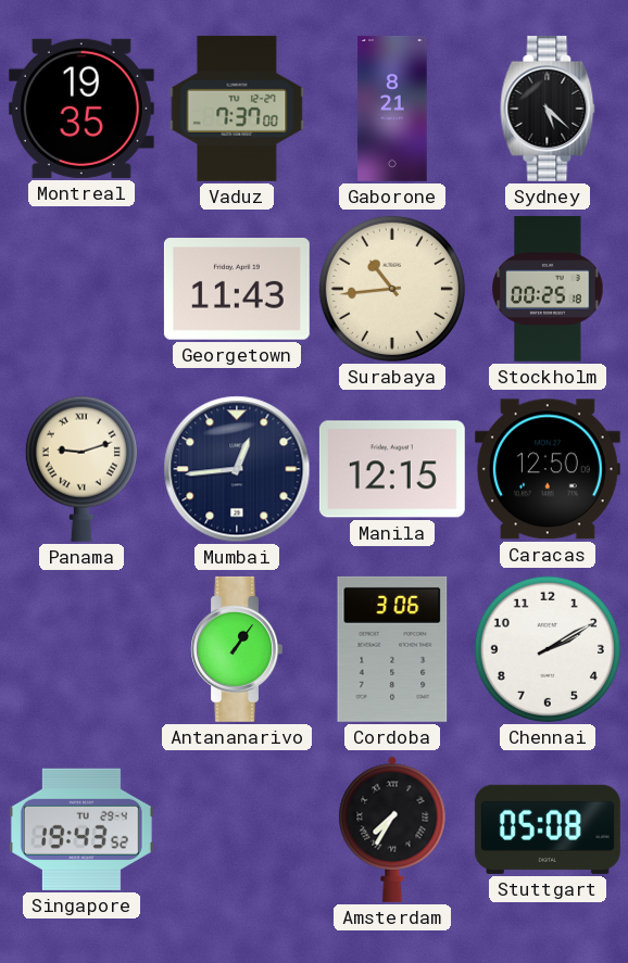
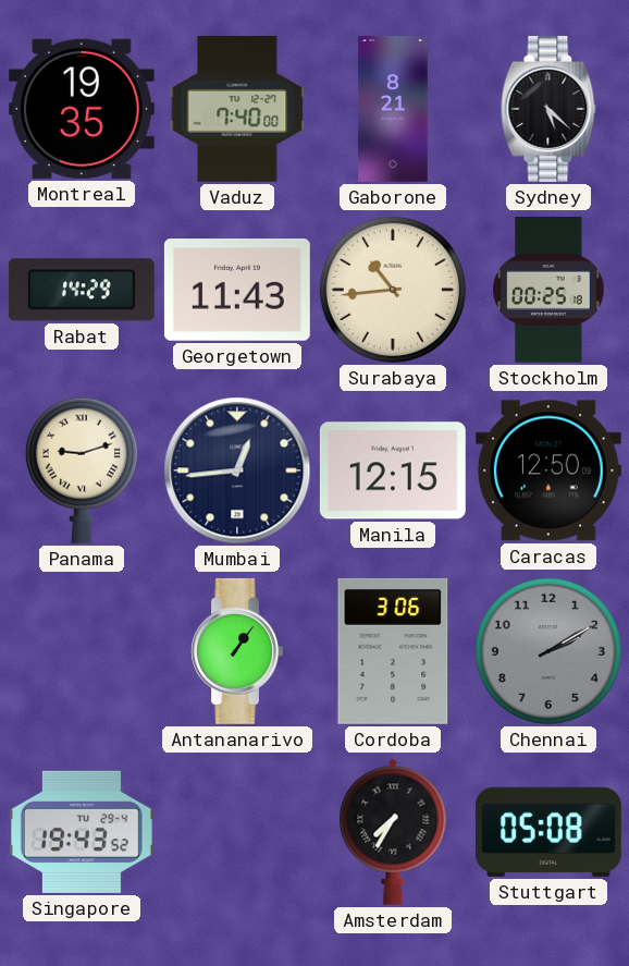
Vaduz: 7:37 -> 7:40 (237, 109)
Rabat: none -> 14:29 (82, 290)
Chennai dial: white -> grey (548, 651)
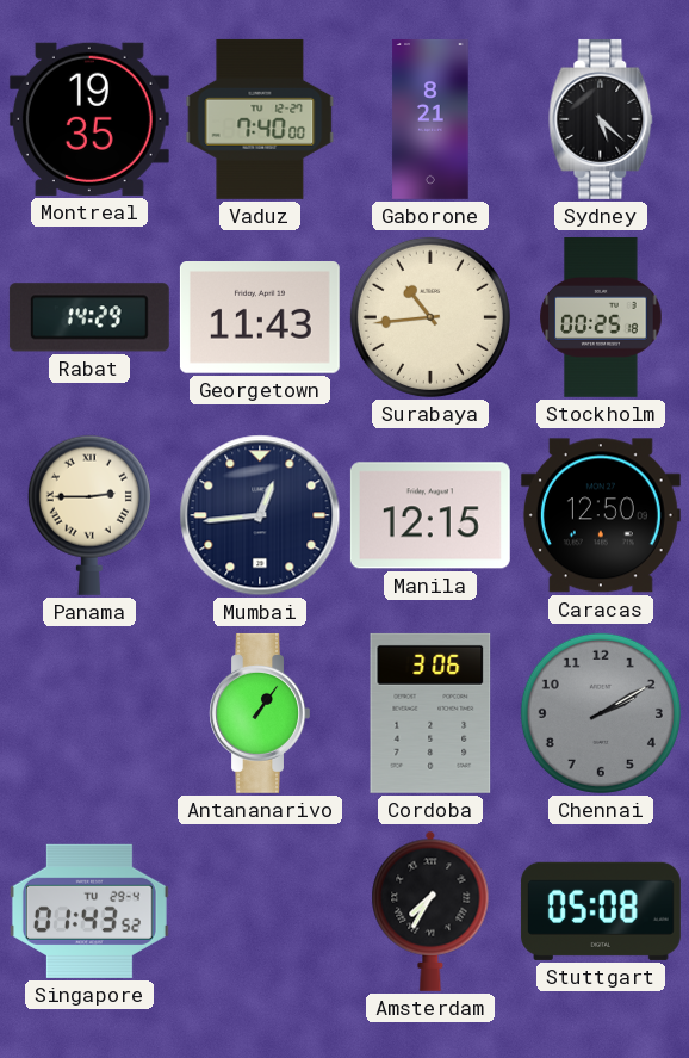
Panama: 9:12 -> 2:45 (89, 515)
Singapore: 19:43 -> 01:43 (89, 911)
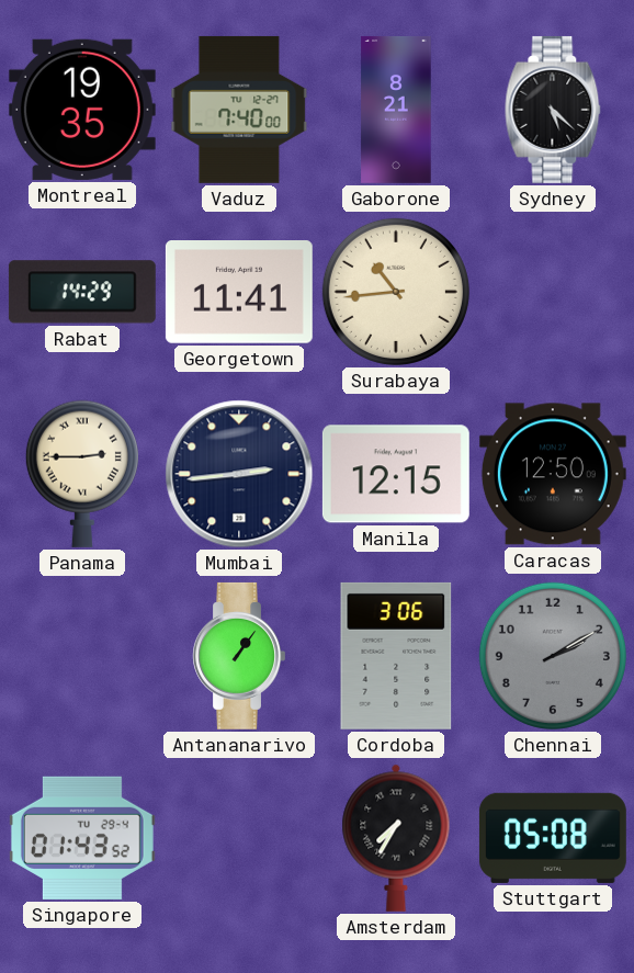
Georgetown: 11:43 -> 11:41 (239, 293)
Stockholm: 00:25 -> none (601, 317)
Mumbai: 12:44 -> 2:44 (239, 474)
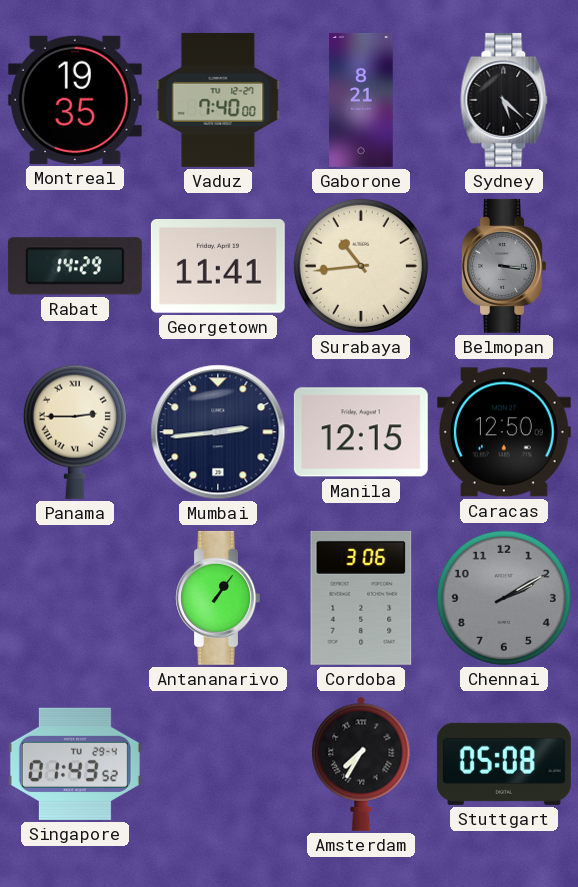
Belmopan: none -> 3:16 (504, 266)
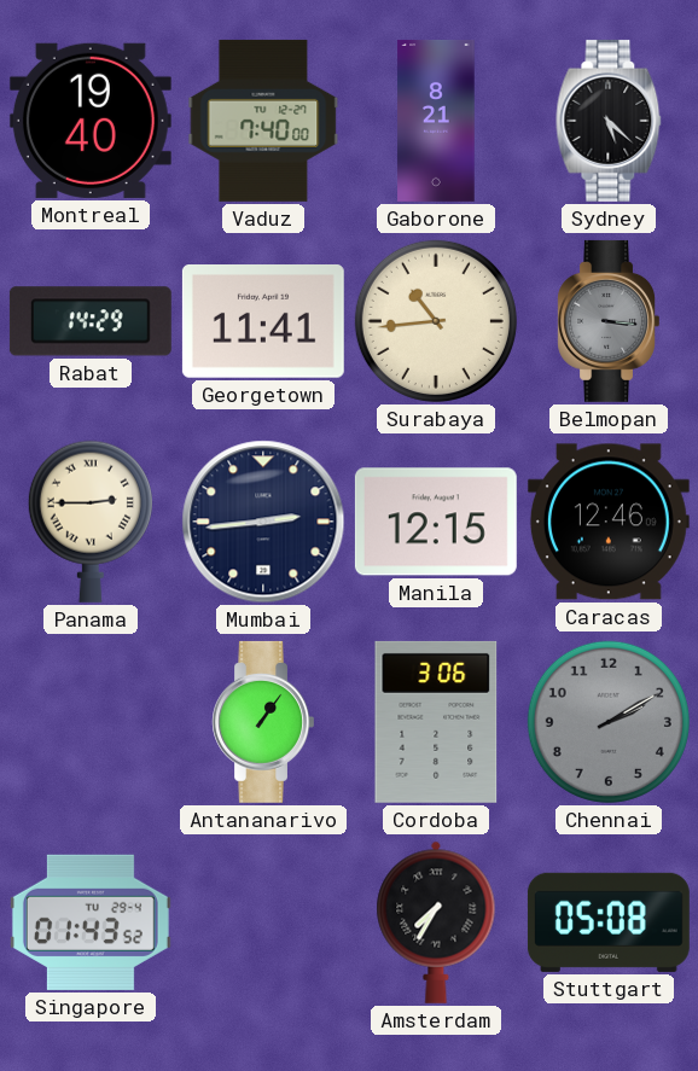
Montreal: 19:35 -> 19:40 (91, 121)
Caracas: 12:50 -> 12:46 (609, 522)
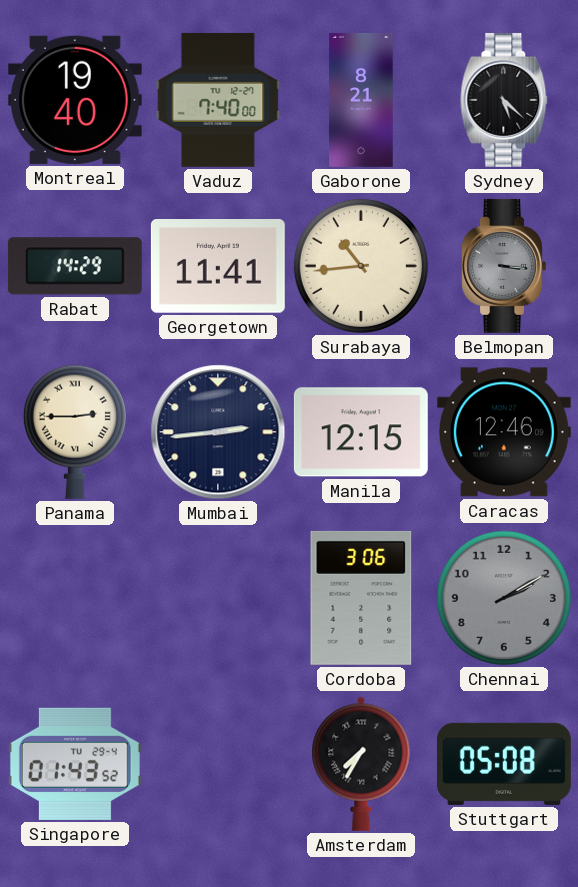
Antananarivo: 1:06 -> none (263, 722)
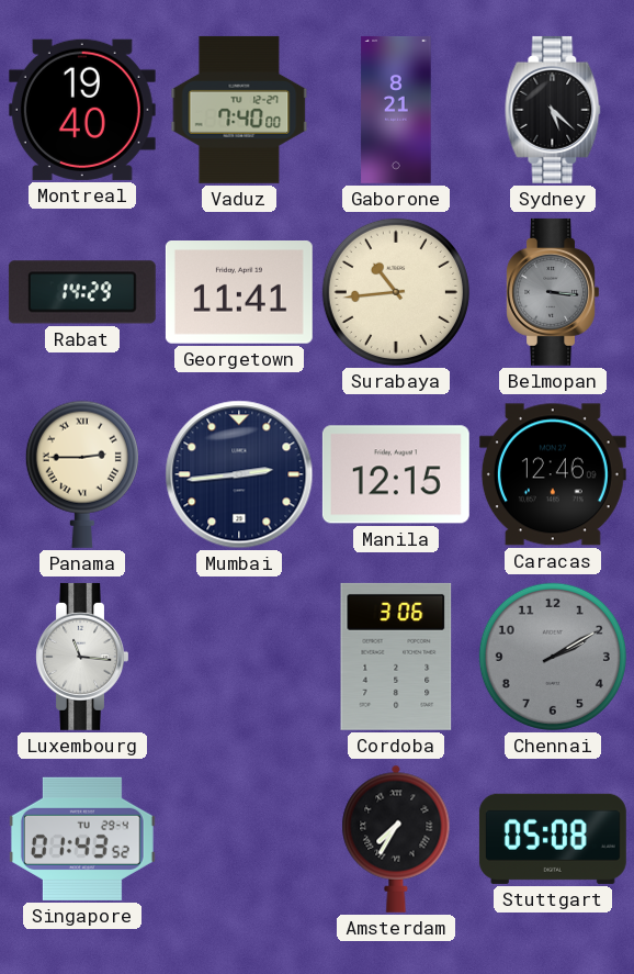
Luxembourg: none -> 11:16 (82, 657)
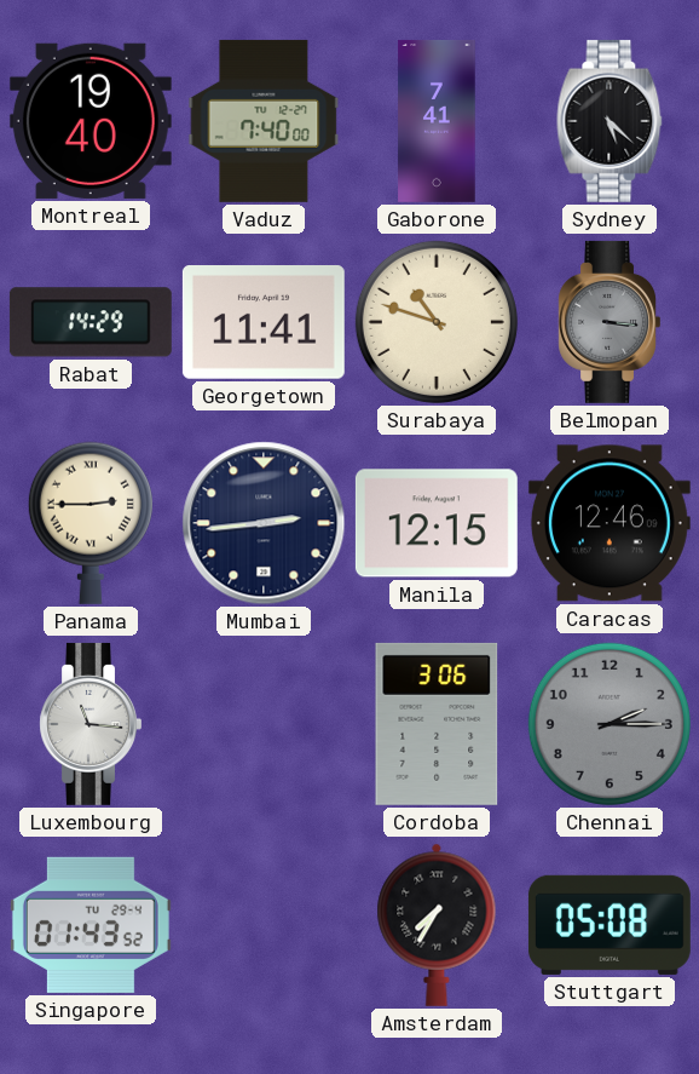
Gaborone: 8:21 -> 7:41 (437, 121)
Surabaya: 10:44 -> 10:48 (437, 322)
Chennai: 2:10 -> 2:15 (610, 724)
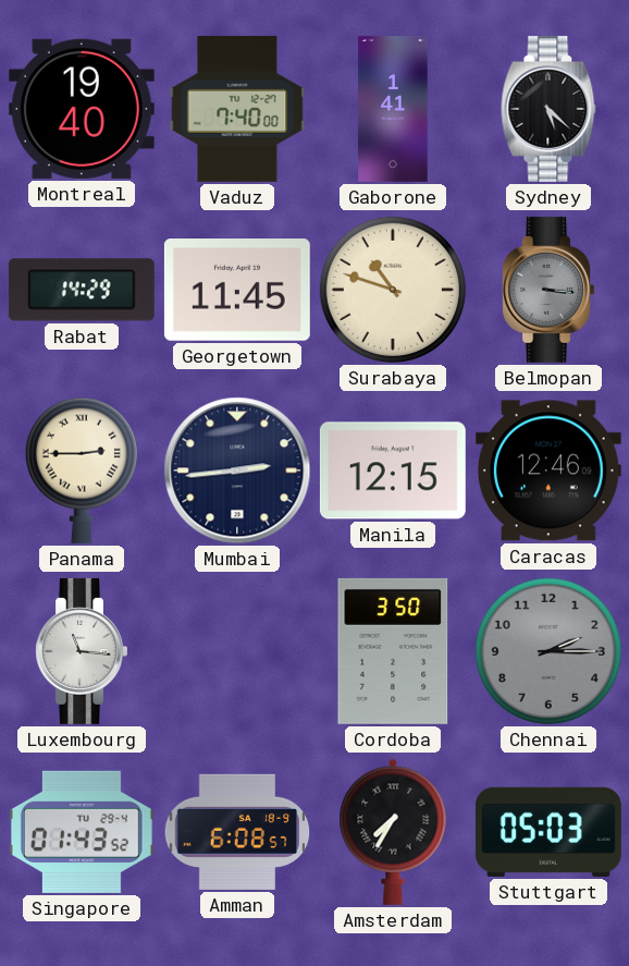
Gaborone: 7:41 -> 1:41 (393, 109)
Georgetown: 11:41 -> 11:45 (237, 291)
Cordoba: 3:06 -> 3:50 (393, 651)
Amman: none -> 6:08 (237, 832)
Stuttgart: 05:08 -> 05:03 (548, 832)
